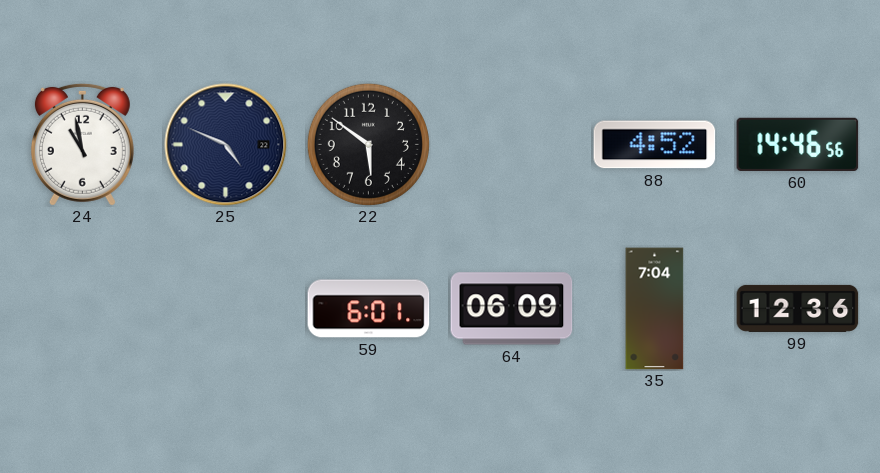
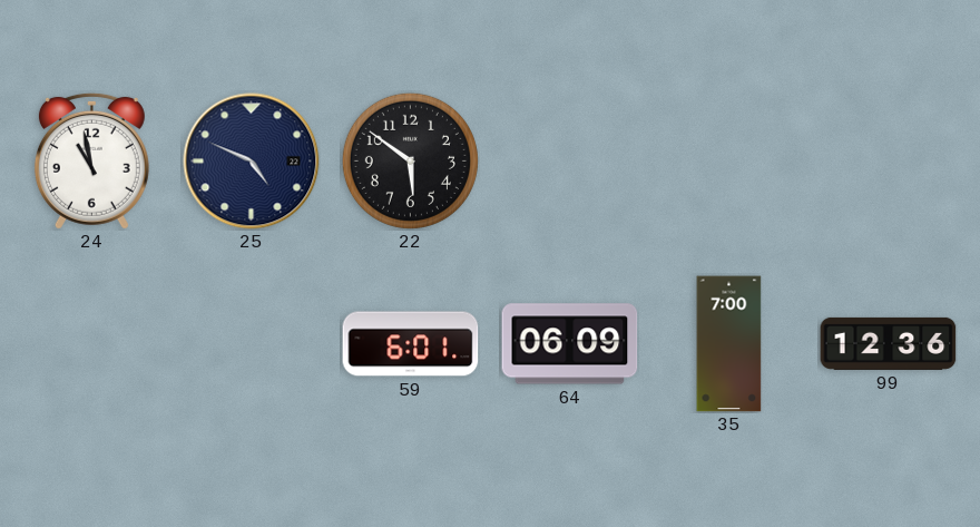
88: 4:52 -> none (655, 145)
60: 14:46 -> none (798, 144)
35: 7:04 -> 7:00 (729, 344)
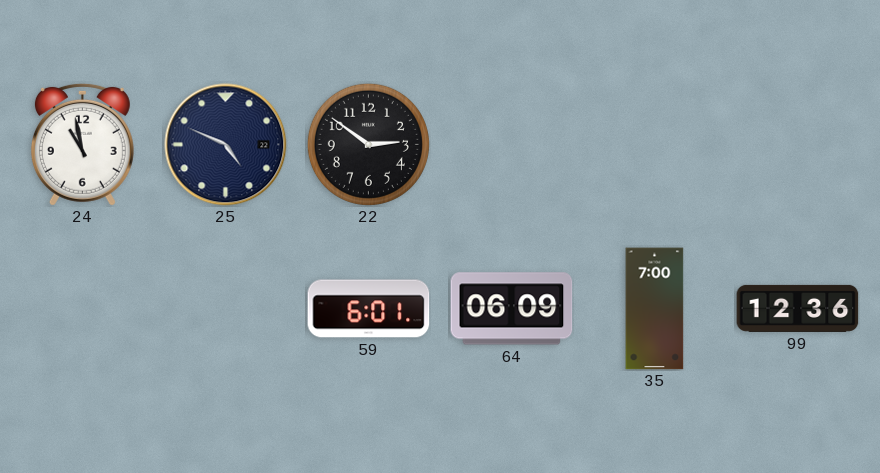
22: 5:51 -> 2:51 (368, 144)
